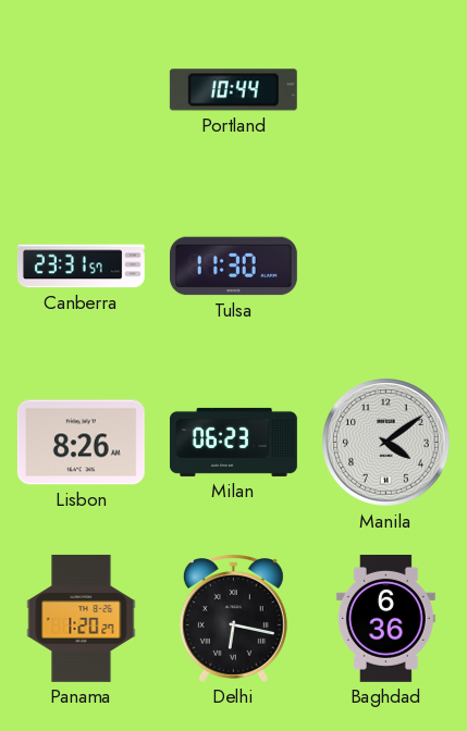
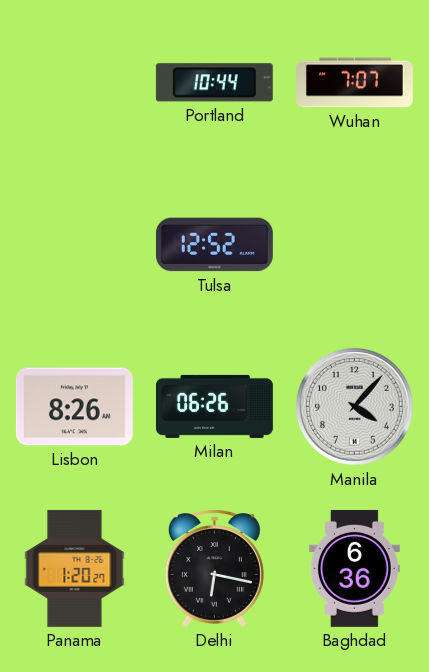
Wuhan: none -> 7:07 (355, 83)
Canberra: 23:31 -> none (81, 267)
Tulsa: 11:30 -> 12:52 (214, 245)
Milan: 06:23 -> 06:26 (214, 406)
Manila: 4:09 -> 4:07 (355, 407)
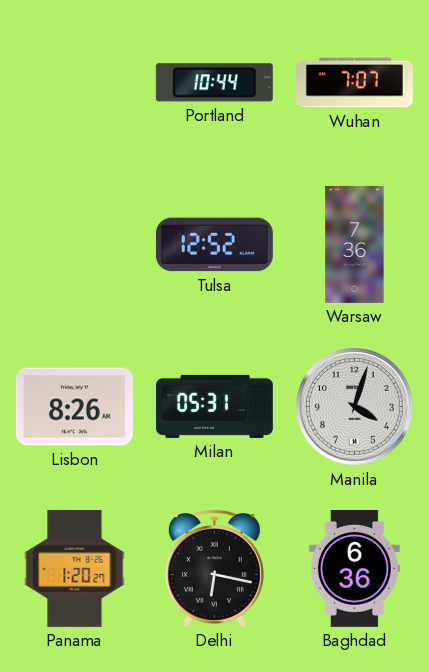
Warsaw: none -> 7:36 (355, 244)
Milan: 06:26 -> 05:31 (214, 406)
Manila: 4:07 -> 4:03 (355, 407)
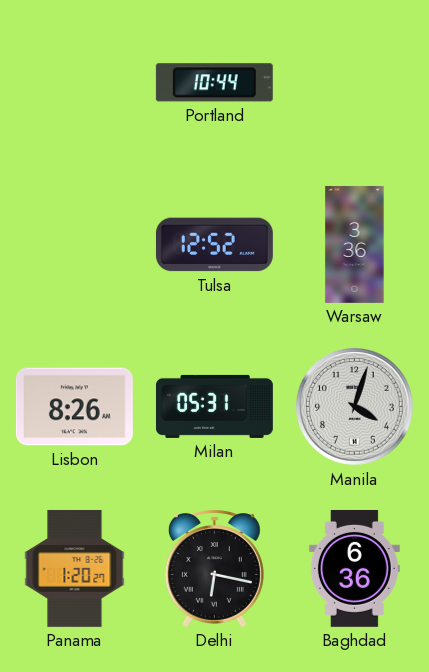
Wuhan: 7:07 -> none (355, 83)
Warsaw: 7:36 -> 3:36 (355, 244)
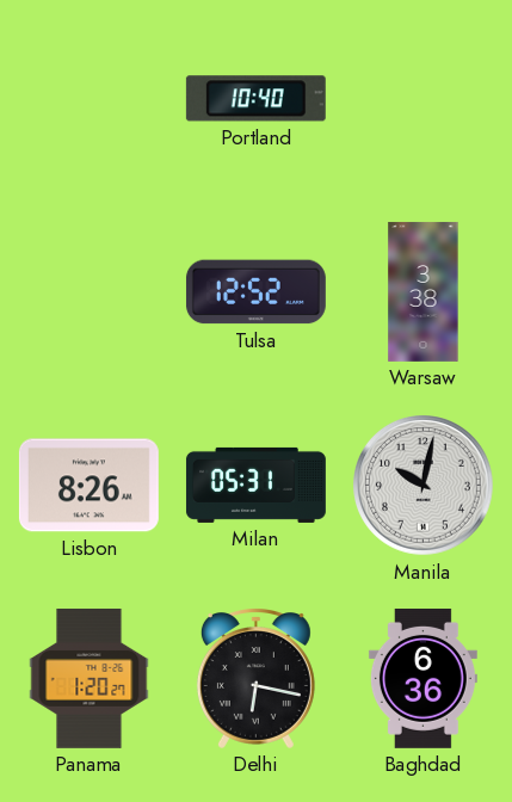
Portland: 10:44 -> 10:40 (255, 99)
Warsaw: 3:36 -> 3:38 (424, 291)
Manila: 4:03 -> 10:02 (424, 486)
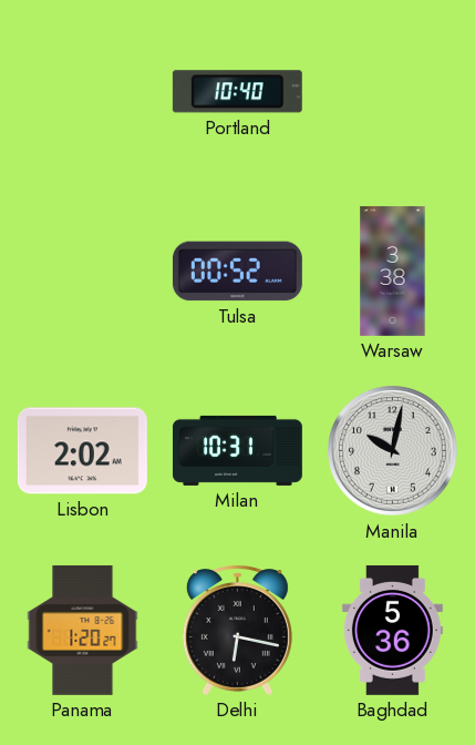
Tulsa: 12:52 -> 00:52 (237, 272)
Lisbon: 8:26 -> 2:02 (82, 451)
Milan: 05:31 -> 10:31 (237, 450)
Baghdad: 6:36 -> 5:36 (392, 630)
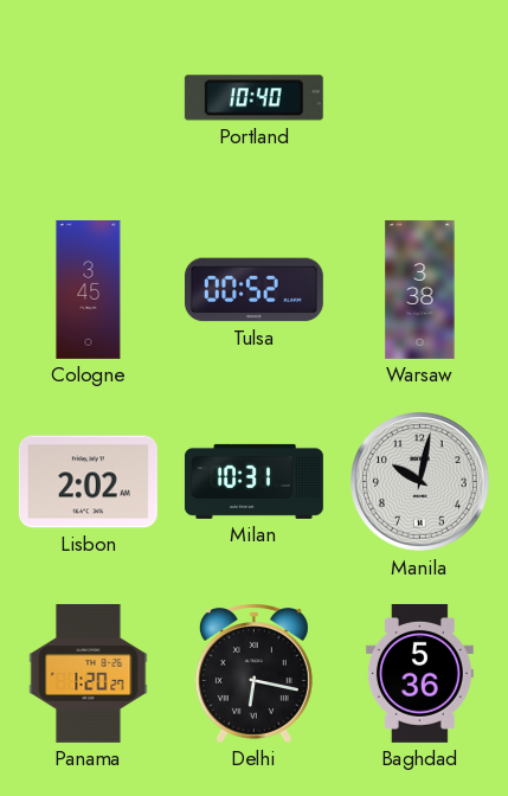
Cologne: none -> 3:45 (89, 289)
